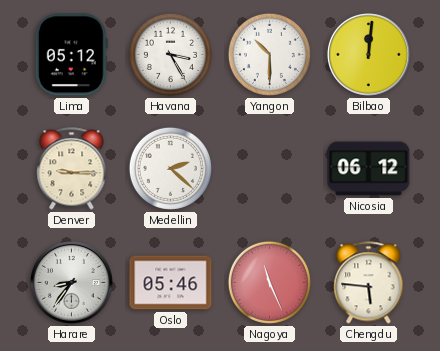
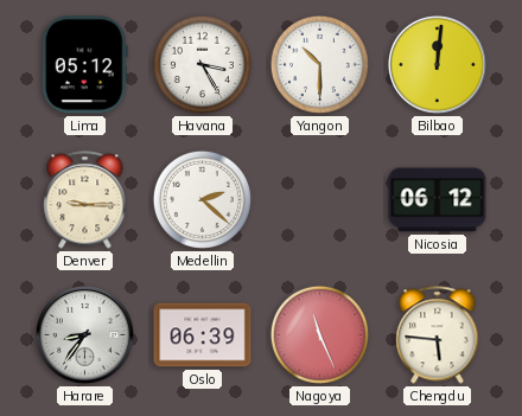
Oslo: 05:46 -> 06:39 (203, 335)
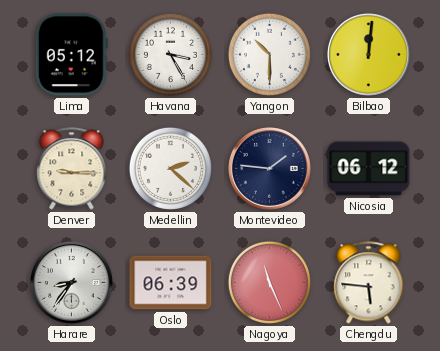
Montevideo: none -> 1:46 (269, 168)
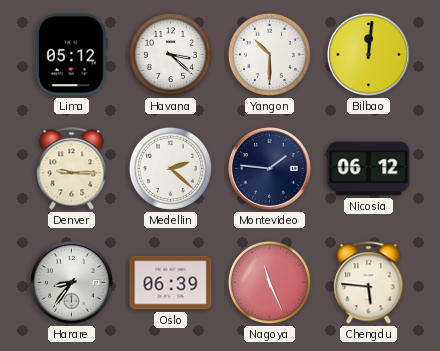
Havana: 3:25 -> 3:22 (170, 54)
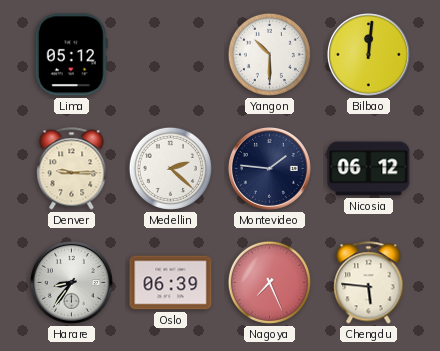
Havana: 3:22 -> none (170, 54)
Nagoya: 11:26 -> 7:26 (269, 282)
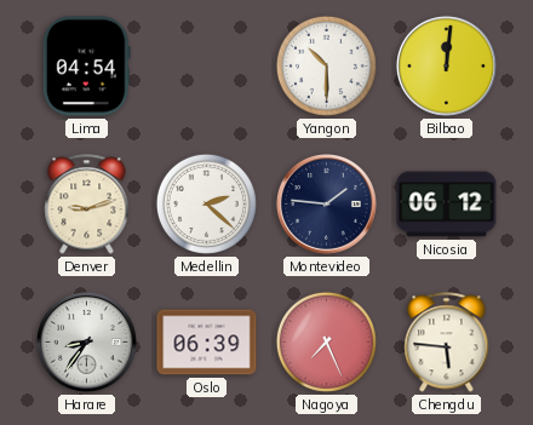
Lima: 05:12 -> 04:54 (86, 67)
Denver: 9:15 -> 9:12 (87, 205)
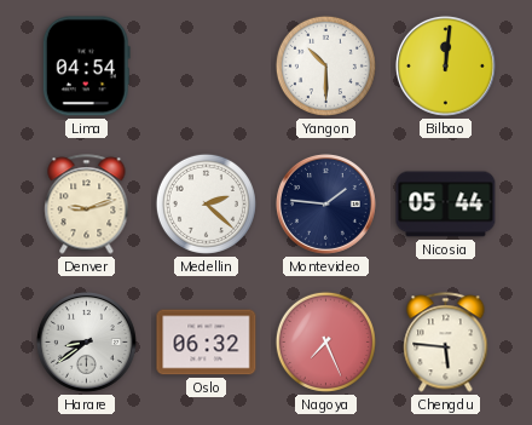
Nicosia: 06:12 -> 05:44 (446, 205)
Harare: 8:36 -> 8:39 (86, 341)
Oslo: 06:39 -> 06:32 (207, 343)
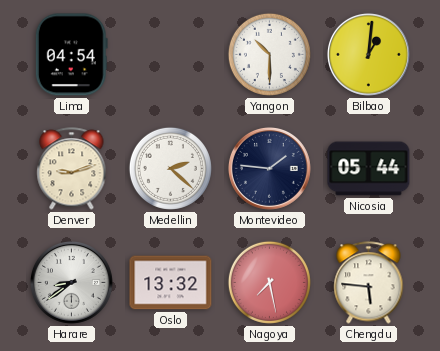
Bilbao: 12:01 -> 1:01 (368, 54)
Oslo: 06:32 -> 13:32 (171, 283)
Nagoya: 7:26 -> 7:28 (269, 282)
